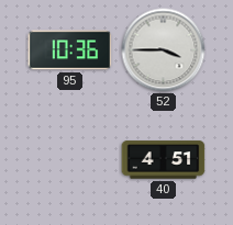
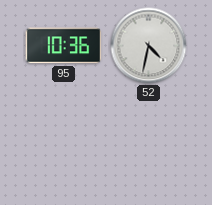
52: 3:45 -> 4:32 (149, 46)
40: 4:51 -> none (164, 160)
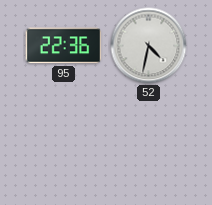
95: 10:36 -> 22:36 (64, 46)
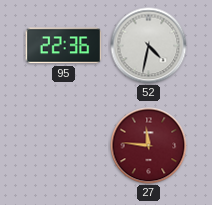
27: none -> 11:46 (149, 146)
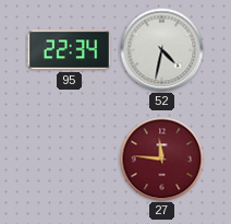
95: 22:36 -> 22:34 (70, 50)
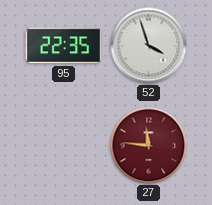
95: 22:34 -> 22:35 (64, 46)
52: 4:32 -> 3:57 (149, 46)
